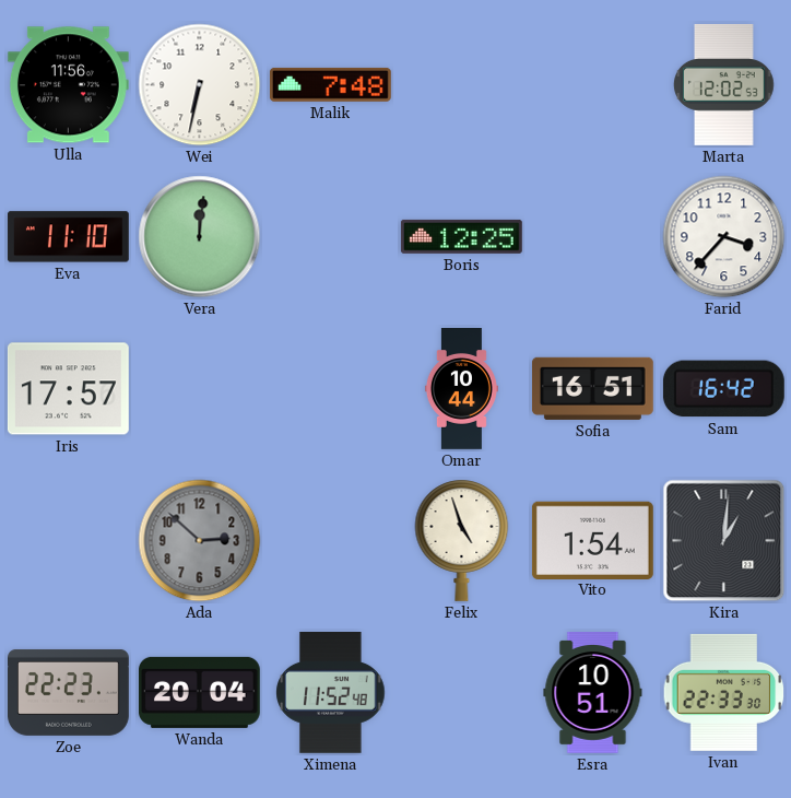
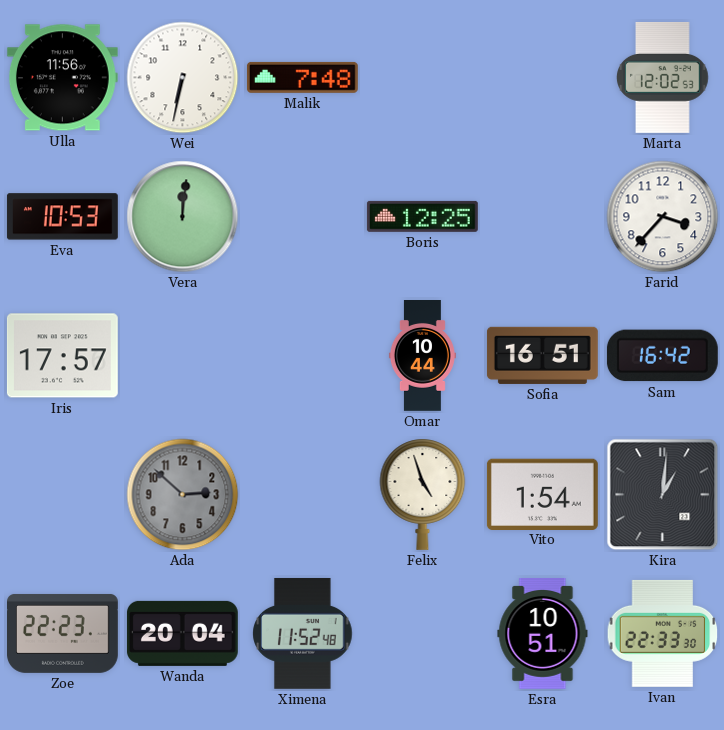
Eva: 11:10 -> 10:53 (62, 217)
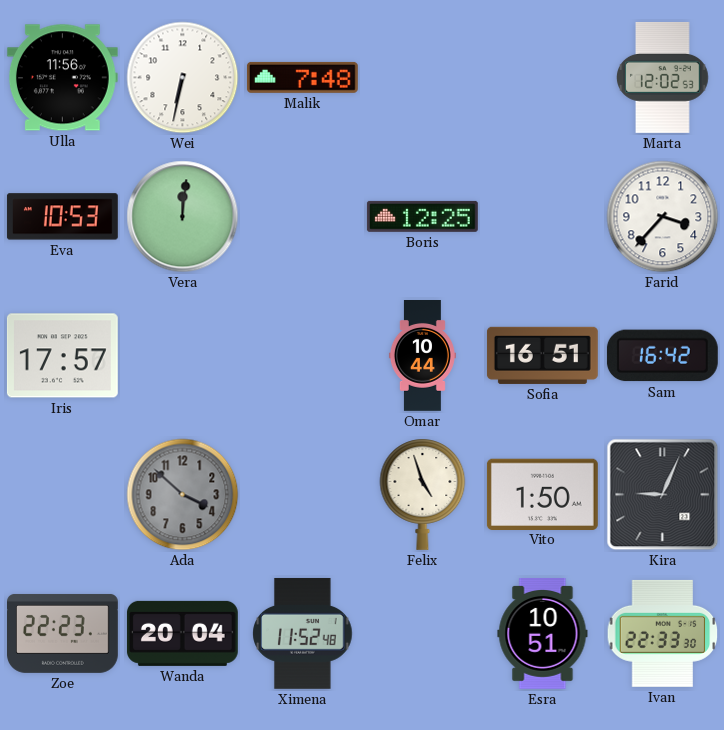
Ada: 2:52 -> 3:52 (183, 495)
Vito: 1:54 -> 1:50 (542, 494)
Kira: 1:01 -> 9:04 (663, 495)
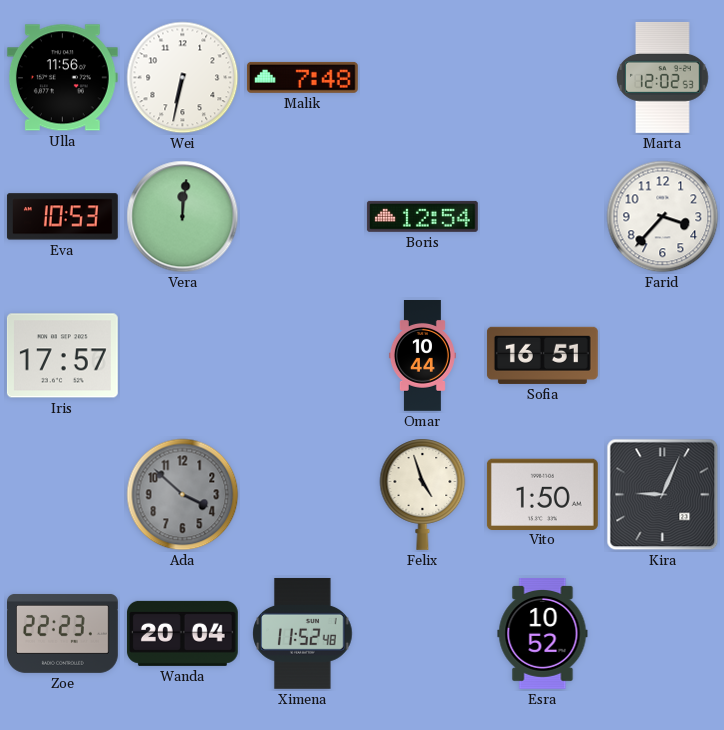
Boris: 12:25 -> 12:54 (422, 216)
Sam: 16:42 -> none (662, 356)
Esra: 10:51 -> 10:52 (543, 634)
Ivan: 22:33 -> none (663, 633)
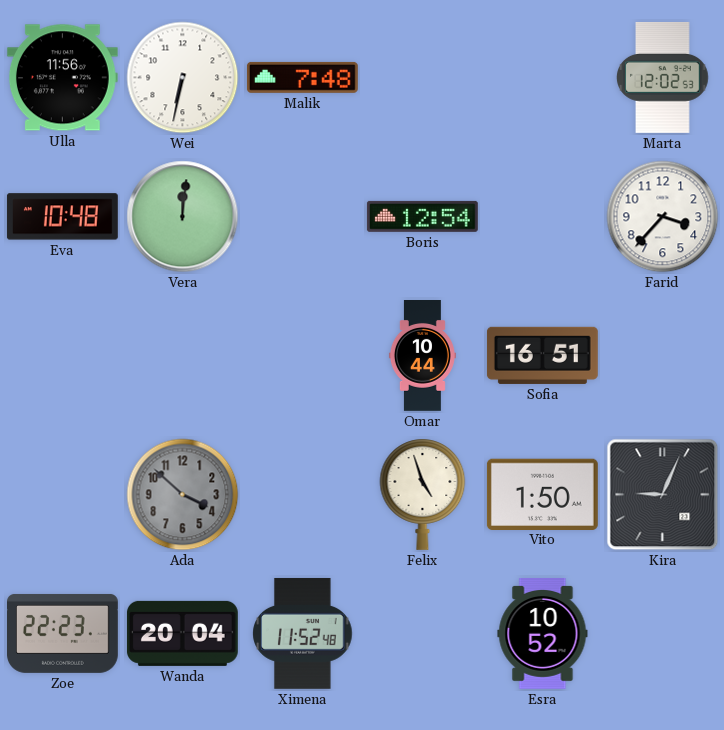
Eva: 10:53 -> 10:48 (62, 217)
Iris: 17:57 -> none (62, 356)
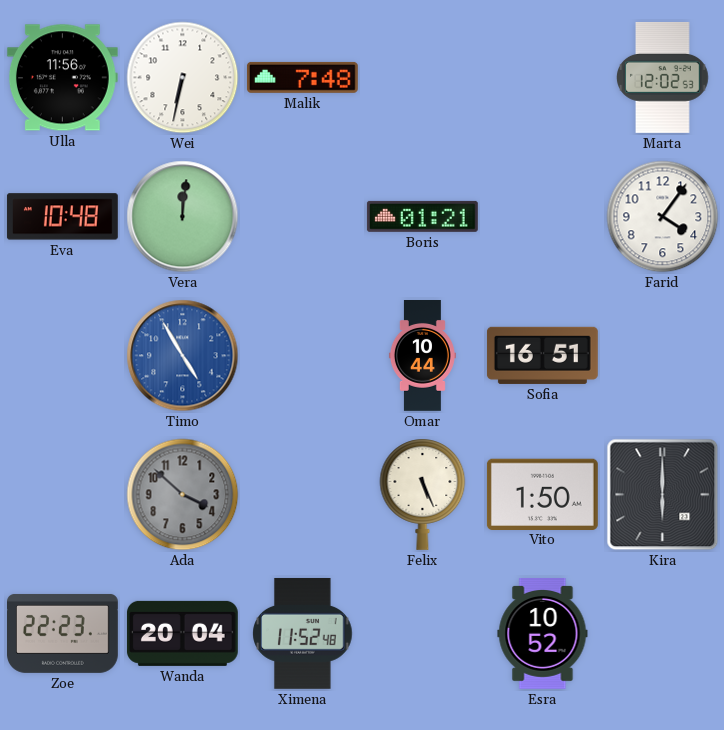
Boris: 12:54 -> 01:21 (422, 216)
Farid: 3:37 -> 4:06 (663, 217)
Timo: none -> 4:55 (183, 356)
Felix: 4:57 -> 5:26 (423, 494)
Kira: 9:04 -> 6:00 (663, 495)
